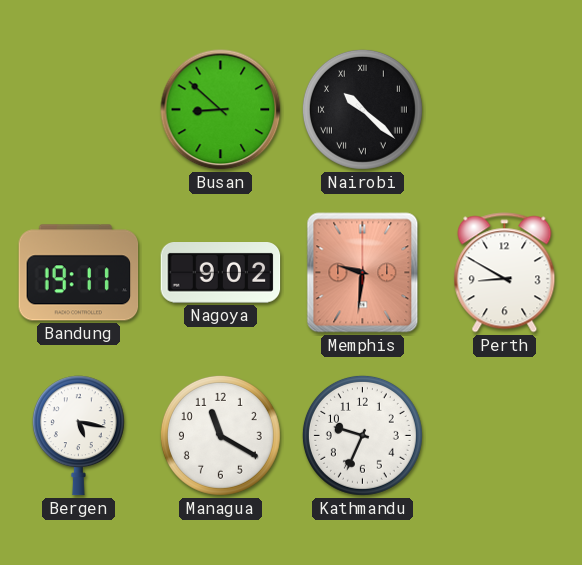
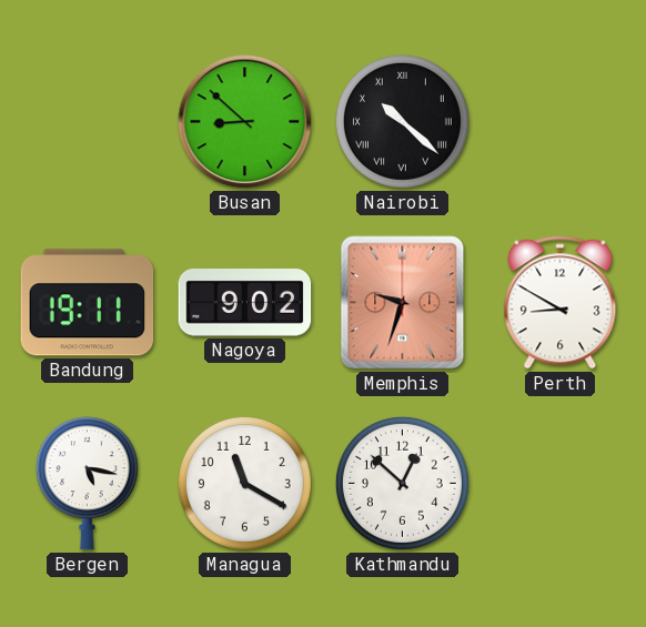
Memphis: 9:31 -> 9:33 (403, 303)
Kathmandu: 9:34 -> 12:52 (402, 483)
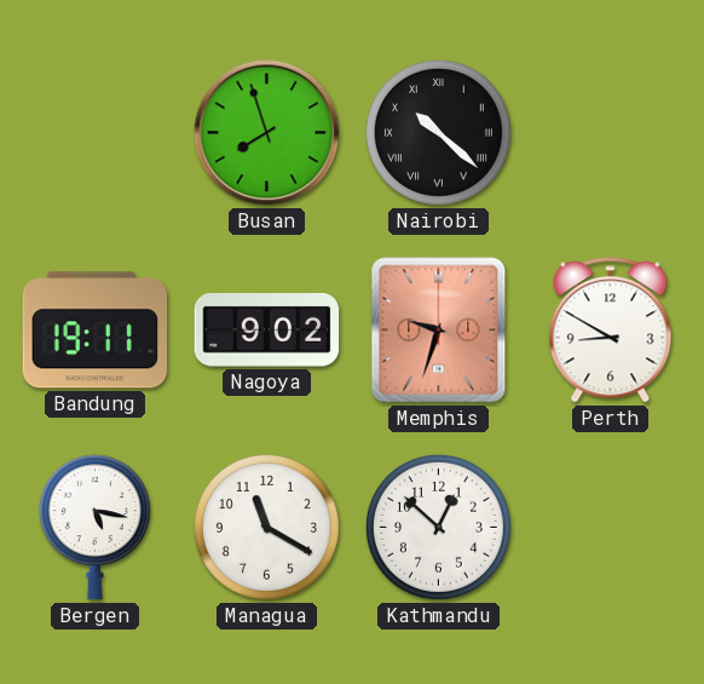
Busan: 8:52 -> 7:57 (267, 133)
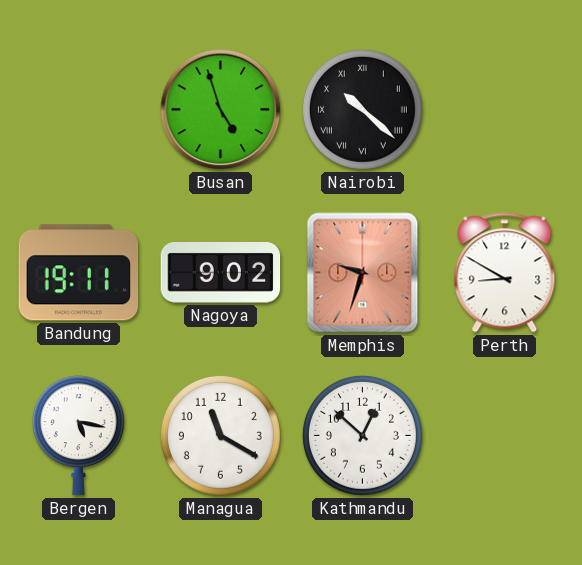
Busan: 7:57 -> 4:57 (221, 110)
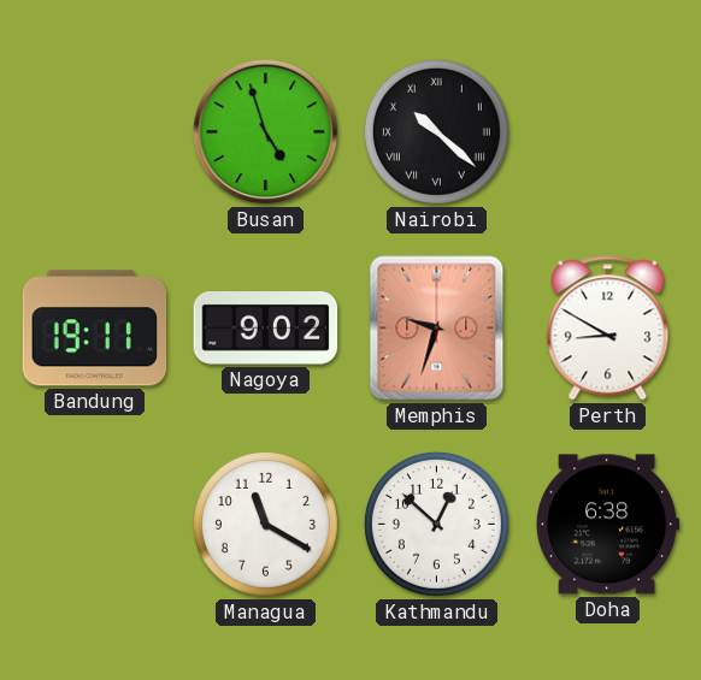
Bergen: 5:17 -> none (78, 436)
Doha: none -> 6:38 (608, 525)
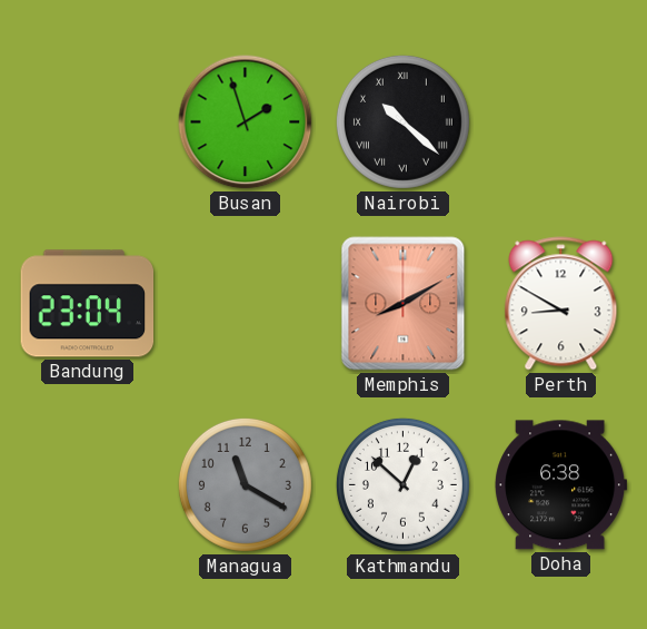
Busan: 4:57 -> 1:57 (246, 122)
Bandung: 19:11 -> 23:04 (88, 304)
Nagoya: 9:02 -> none (266, 329)
Memphis: 9:33 -> 8:10 (404, 304)
Managua dial: white -> grey (245, 484)
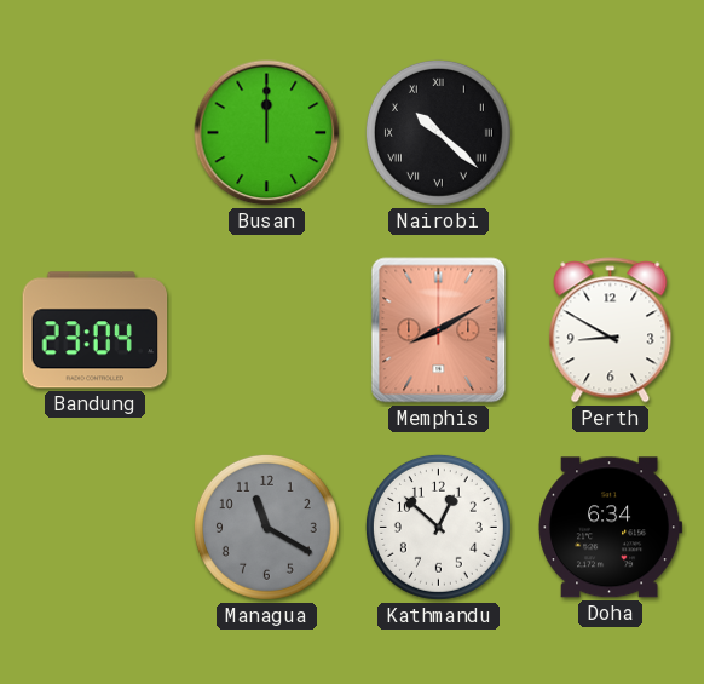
Busan: 1:57 -> 12:00 (267, 133)
Doha: 6:38 -> 6:34 (611, 528)
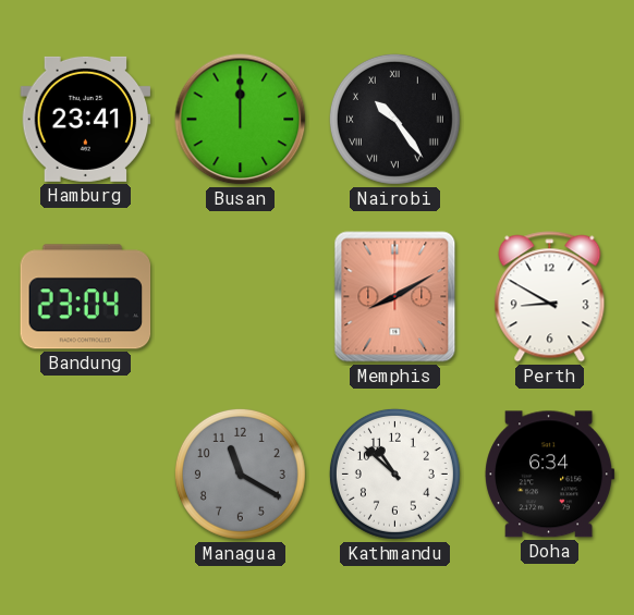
Hamburg: none -> 23:41 (86, 119)
Nairobi: 10:22 -> 10:24 (394, 119)
Kathmandu: 12:52 -> 10:52 (394, 473)
